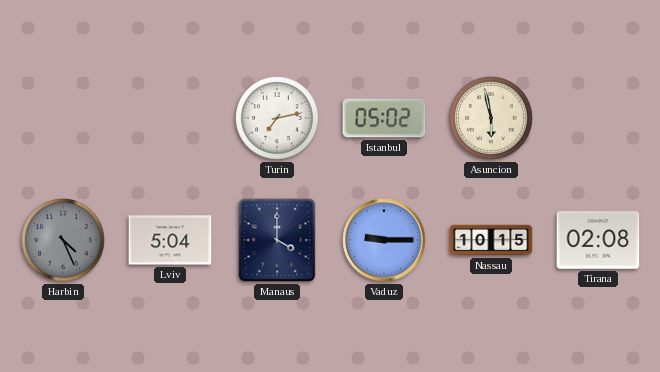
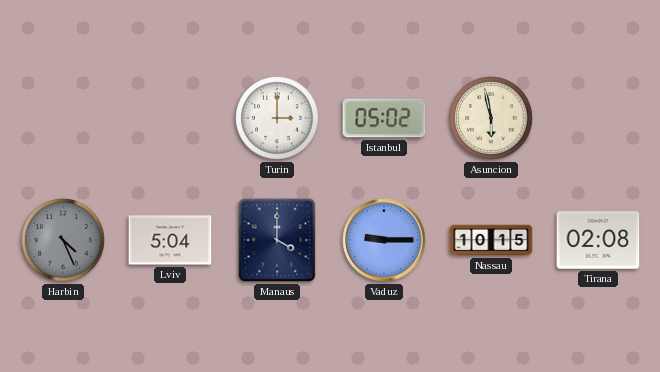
Turin: 7:13 -> 3:00 (277, 118)
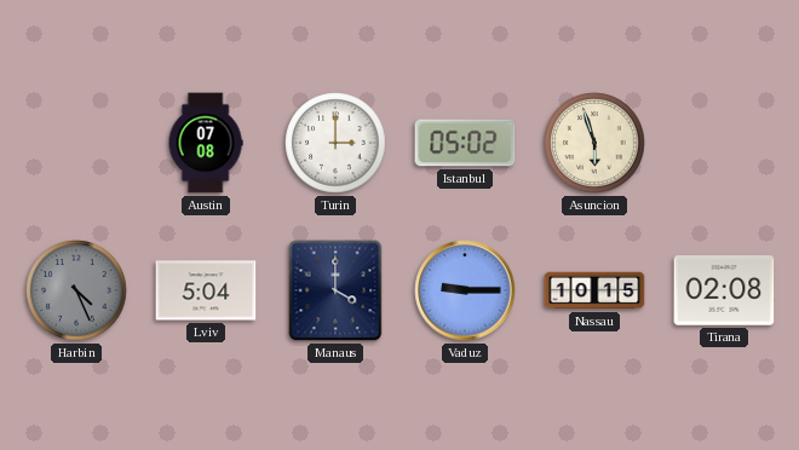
Austin: none -> 07:08 (206, 143)
Asuncion: 5:58 -> 5:57 (594, 143)
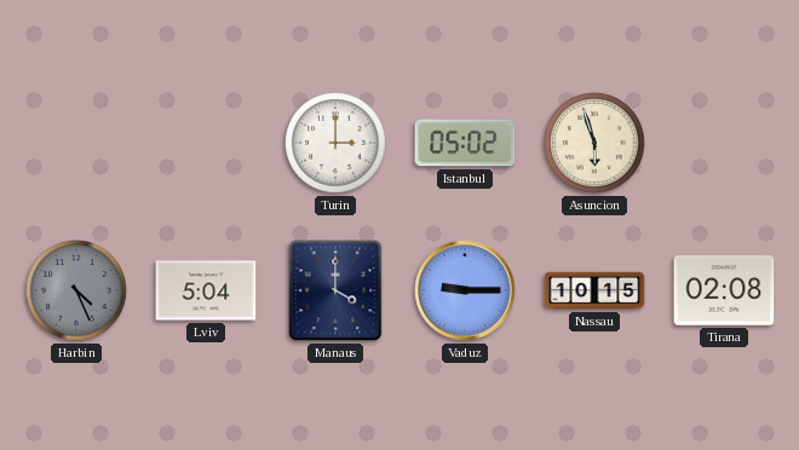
Austin: 07:08 -> none (206, 143)
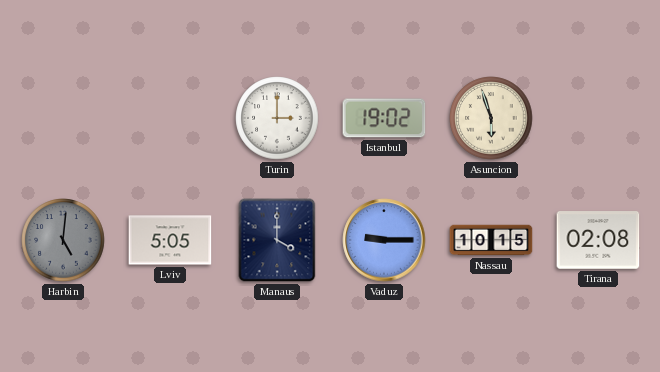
Istanbul: 05:02 -> 19:02 (384, 118)
Harbin: 4:26 -> 5:01 (63, 240)
Lviv: 5:04 -> 5:05 (170, 240)
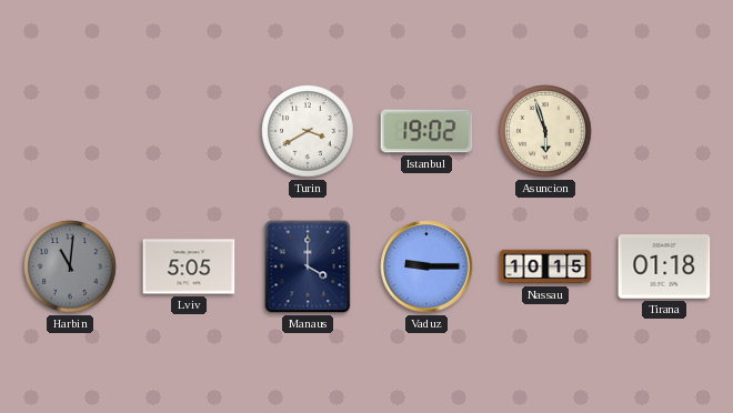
Turin: 3:00 -> 3:40 (308, 131)
Harbin: 5:01 -> 11:01 (70, 266)
Tirana: 02:08 -> 01:18 (664, 266)
